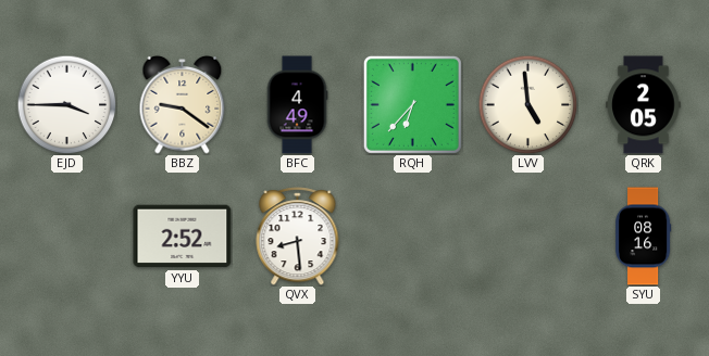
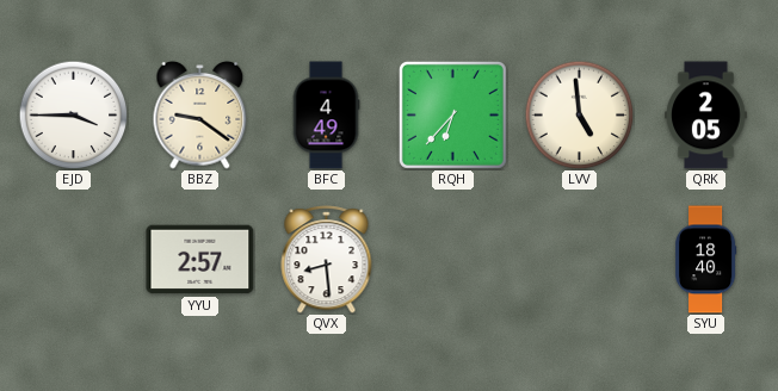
YYU: 2:52 -> 2:57 (200, 260)
SYU: 08:16 -> 18:40 (705, 260)
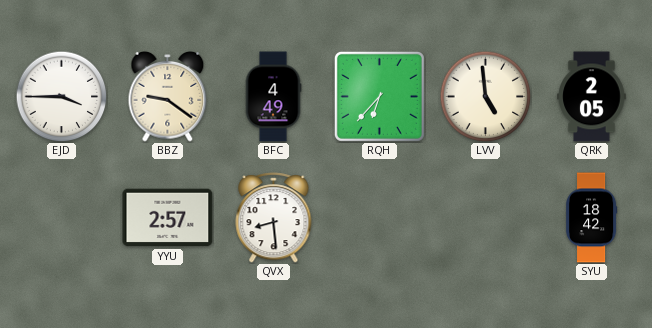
SYU: 18:40 -> 18:42 (591, 218)
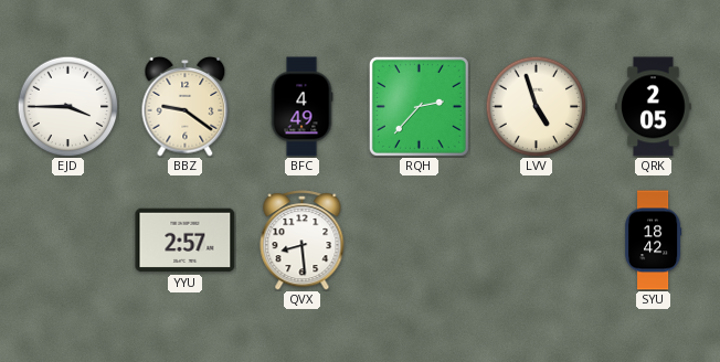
RQH: 6:37 -> 2:37 (419, 106)
LVV: 4:59 -> 4:57 (536, 106)
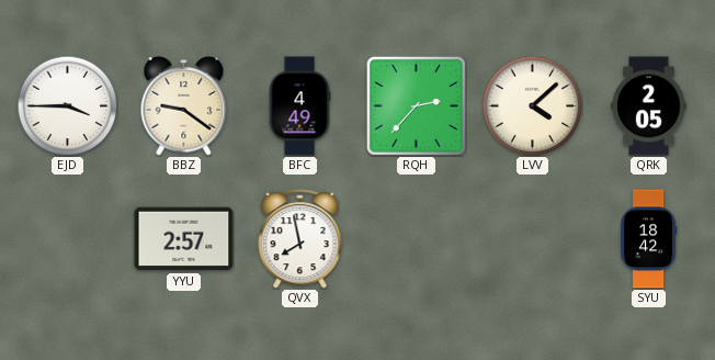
LVV: 4:57 -> 4:08 (532, 105)
QVX: 8:29 -> 7:58 (300, 239)
